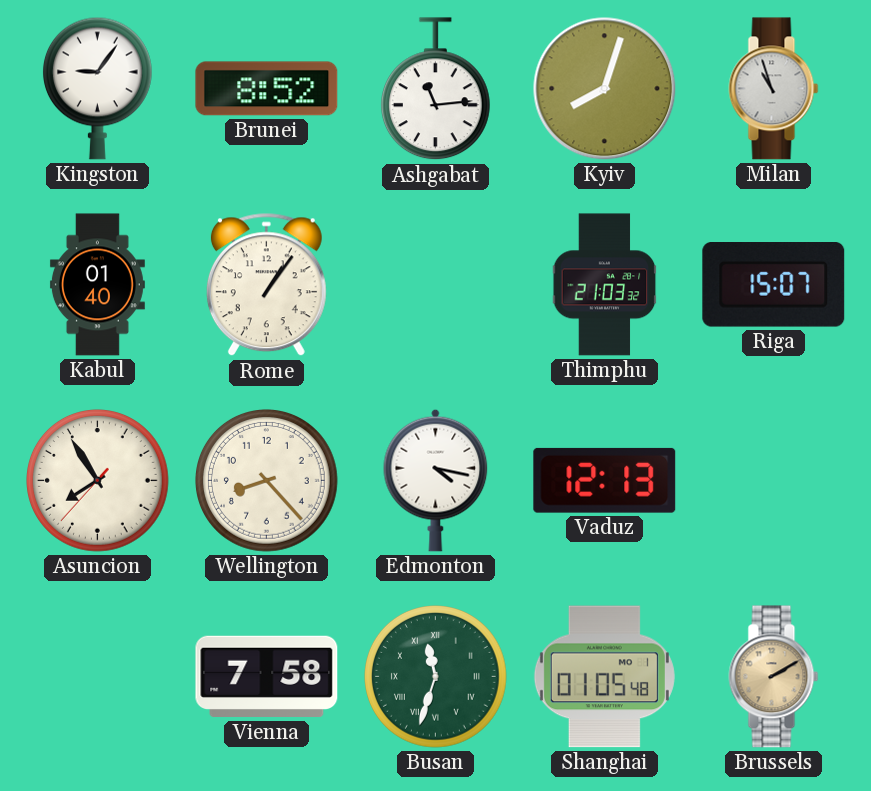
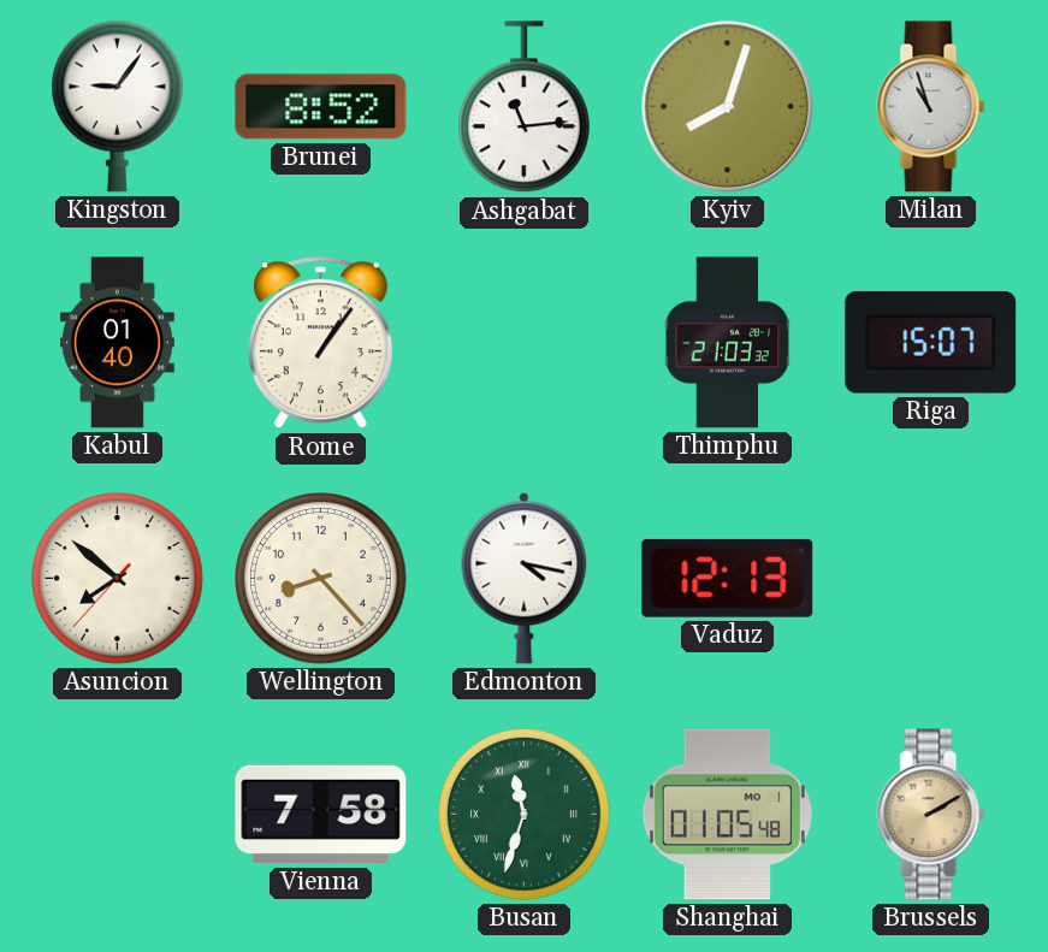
Asuncion: 7:54 -> 7:51 (118, 579)
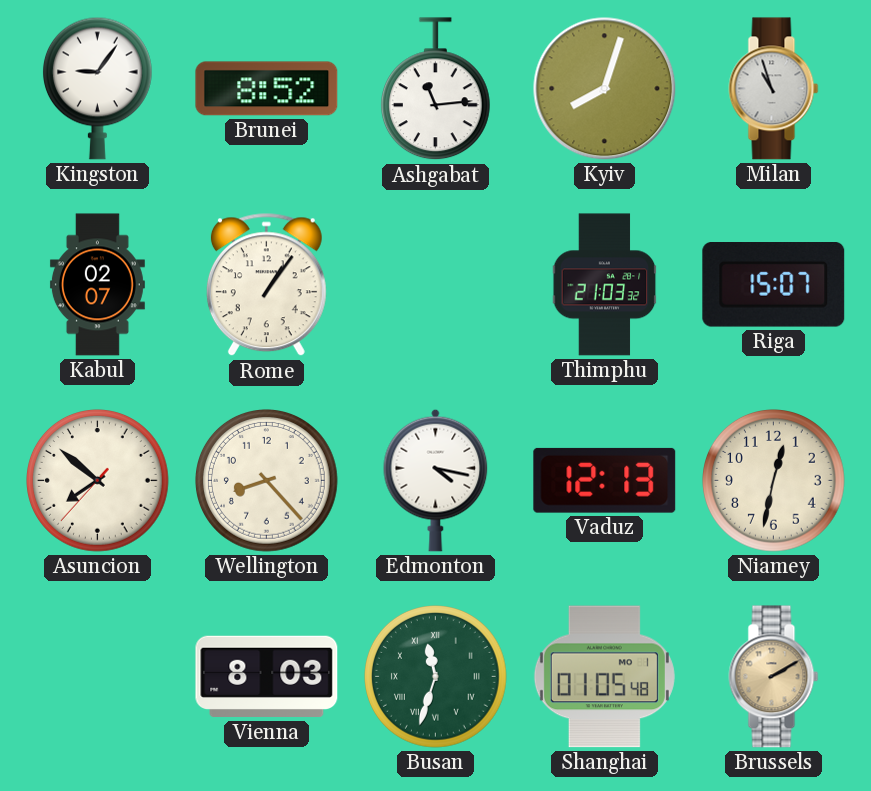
Kabul: 01:40 -> 02:07 (97, 285)
Niamey: none -> 12:32 (774, 481)
Vienna: 7:58 -> 8:03 (267, 677)
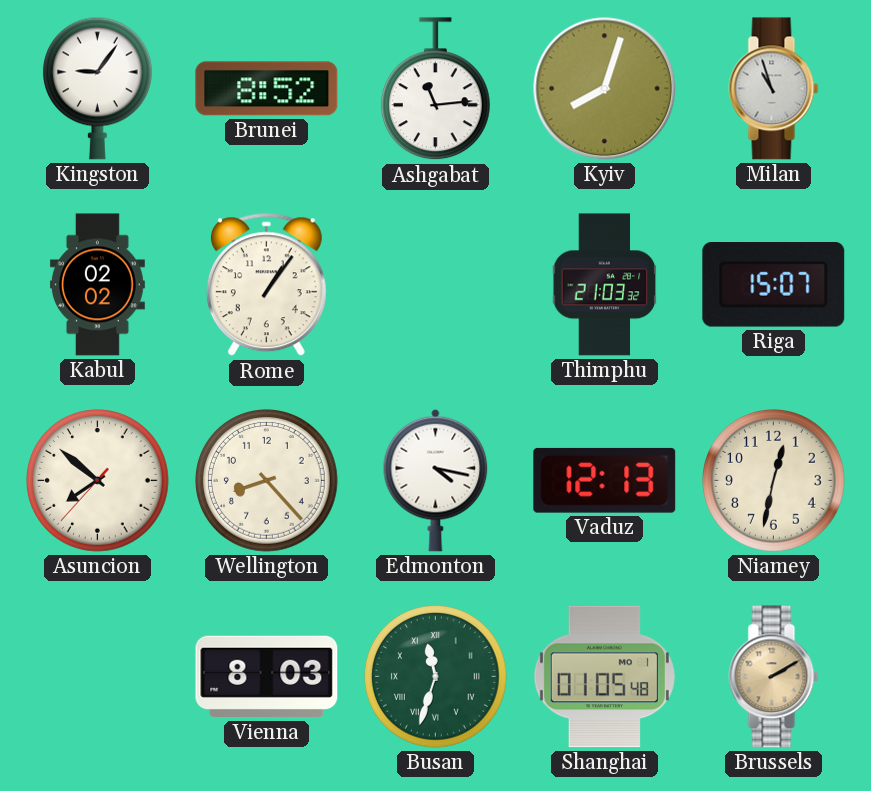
Kabul: 02:07 -> 02:02 (97, 285)
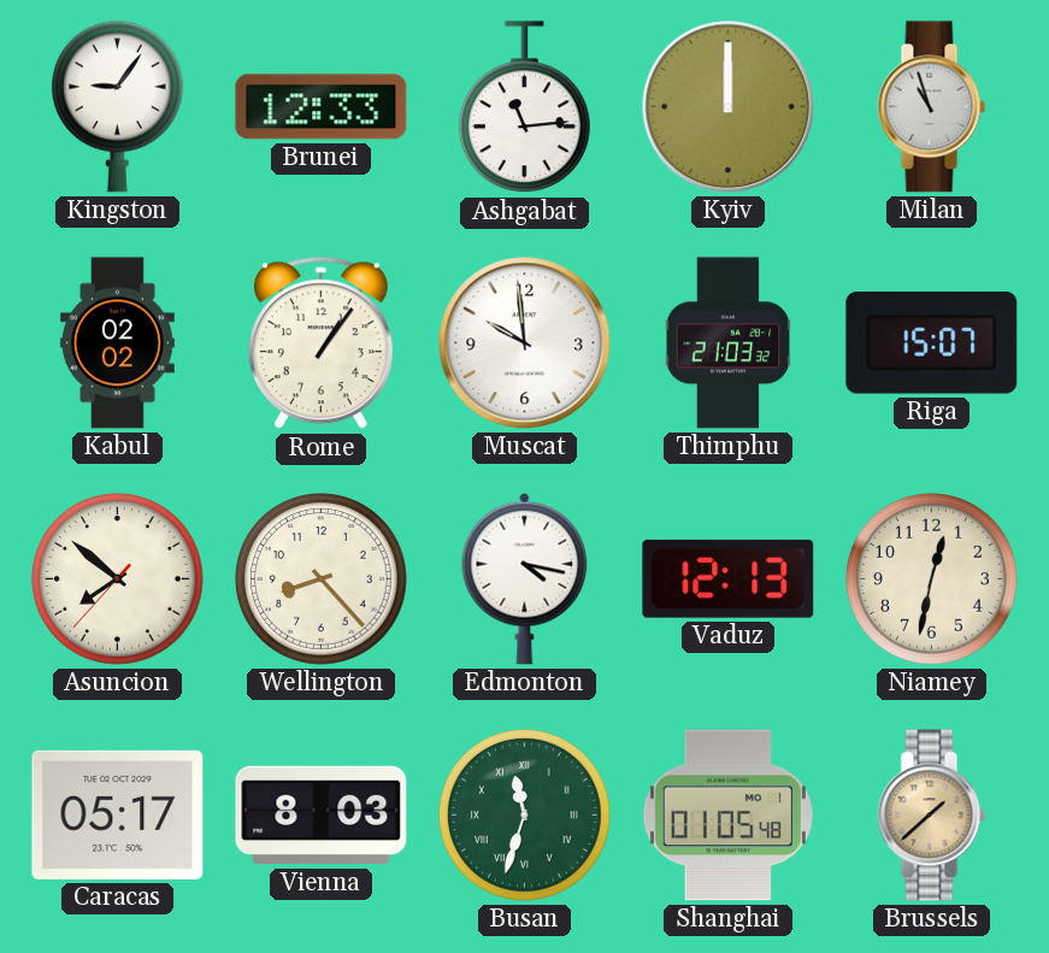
Brunei: 8:52 -> 12:33 (322, 107)
Kyiv: 8:03 -> 12:00 (729, 107)
Muscat: none -> 9:59 (525, 343)
Caracas: none -> 05:17 (118, 814)
Brussels: 2:10 -> 1:38 (932, 816)
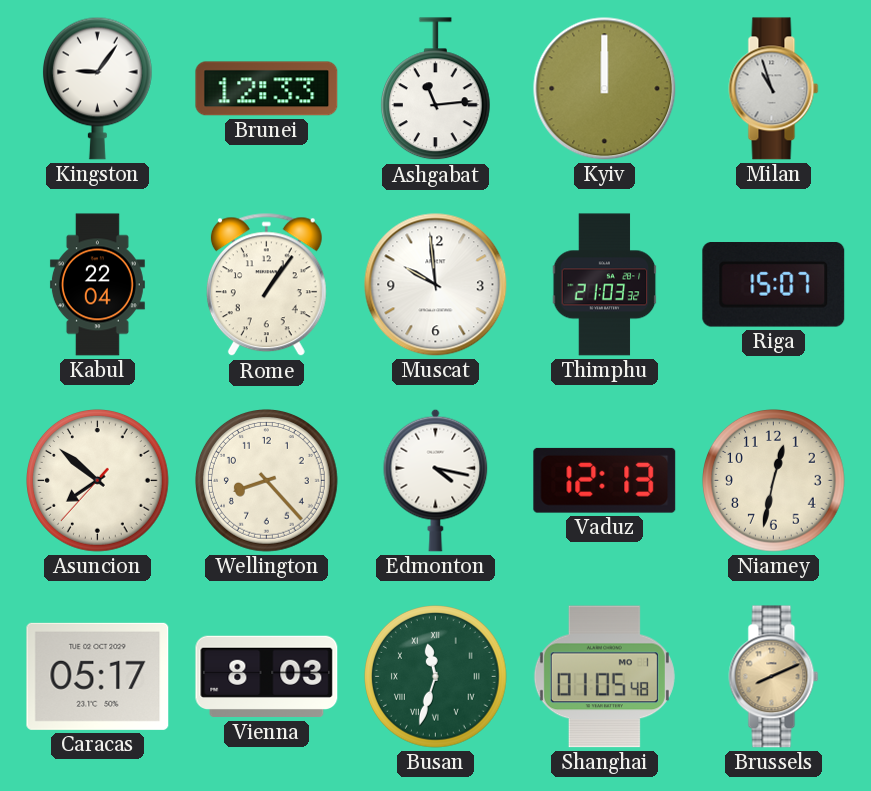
Kabul: 02:02 -> 22:04 (97, 285)
Brussels: 1:38 -> 8:11 (774, 677)
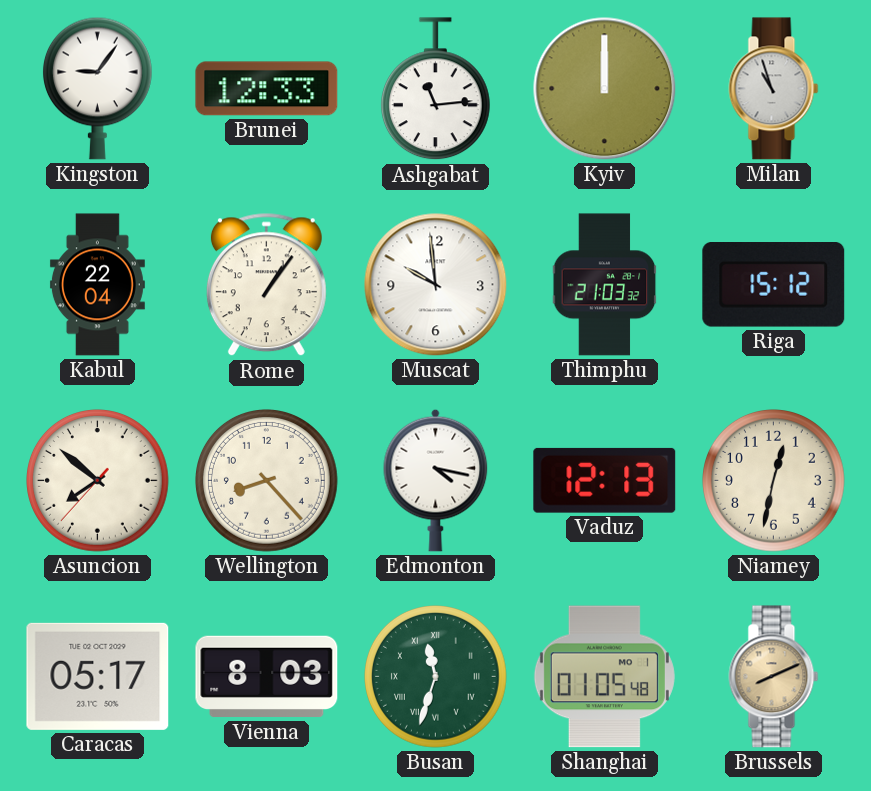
Riga: 15:07 -> 15:12 (774, 285)
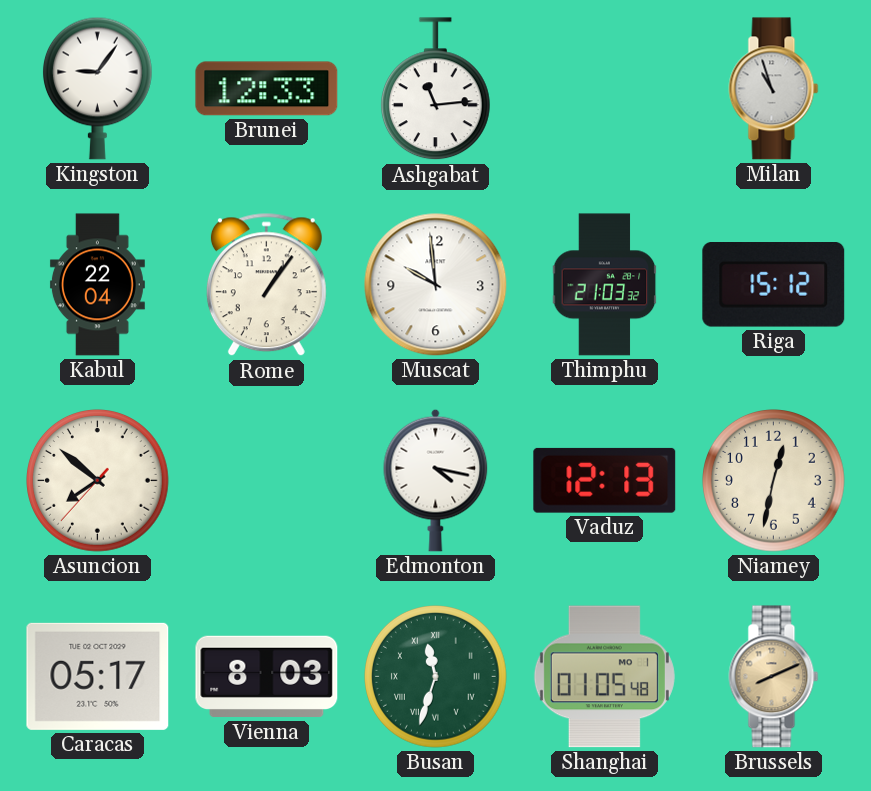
Kyiv: 12:00 -> none (605, 89)
Wellington: 8:23 -> none (267, 481)
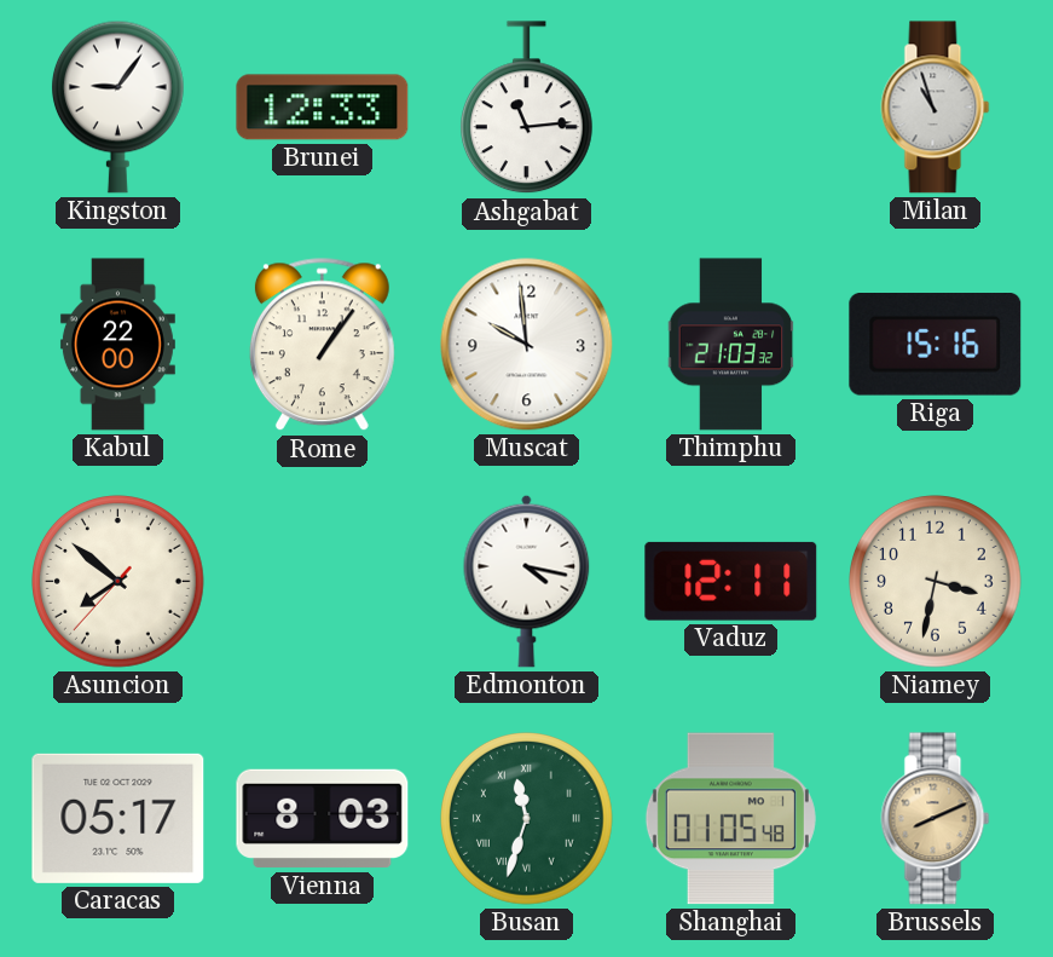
Kabul: 22:04 -> 22:00 (117, 345)
Riga: 15:12 -> 15:16 (936, 345)
Vaduz: 12:13 -> 12:11 (731, 581)
Niamey: 12:32 -> 3:32 (936, 582)
